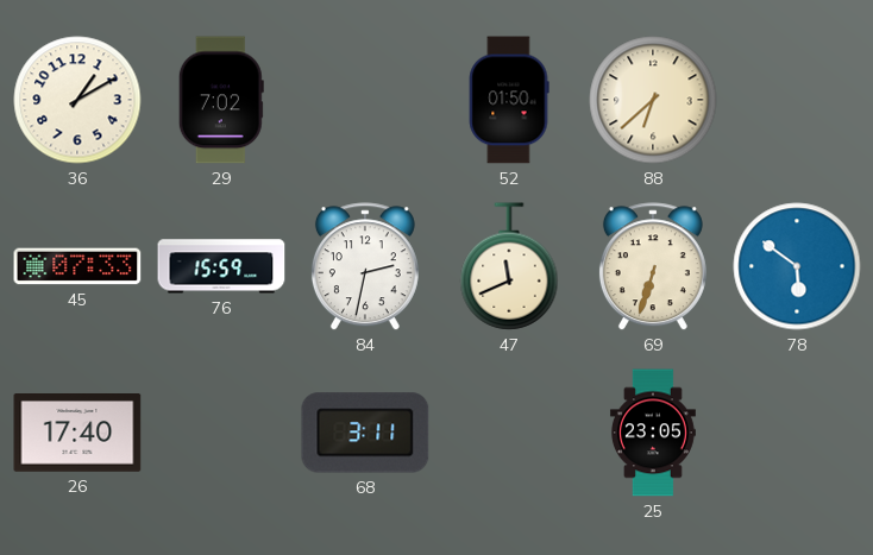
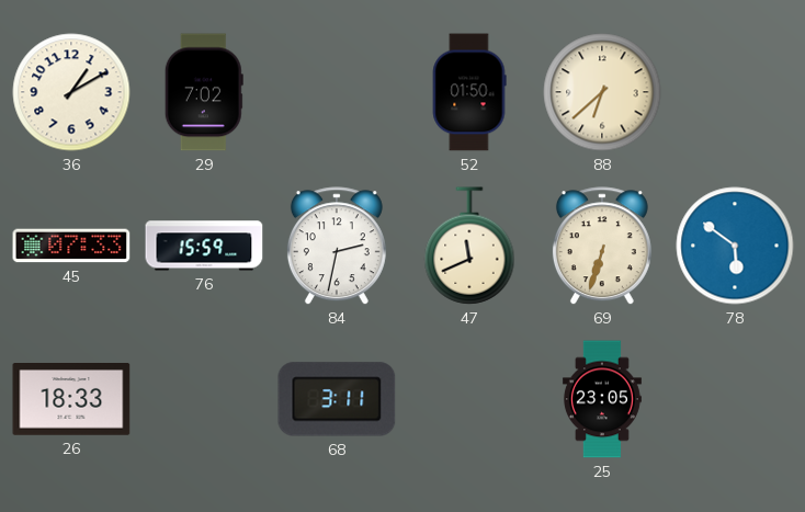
26: 17:40 -> 18:33 (71, 400)
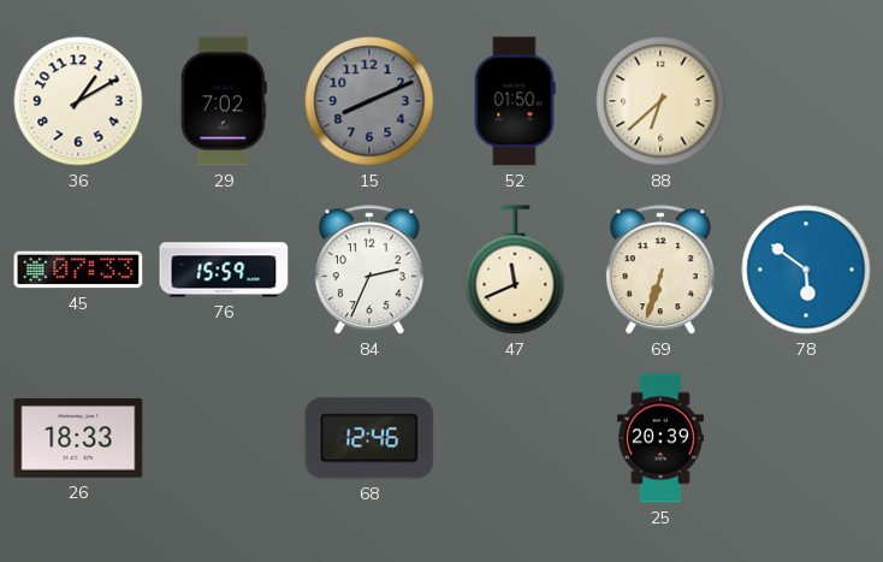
15: none -> 8:11 (369, 101)
84: 2:32 -> 2:34 (369, 271)
68: 3:11 -> 12:46 (369, 438)
25: 23:05 -> 20:39 (660, 438)
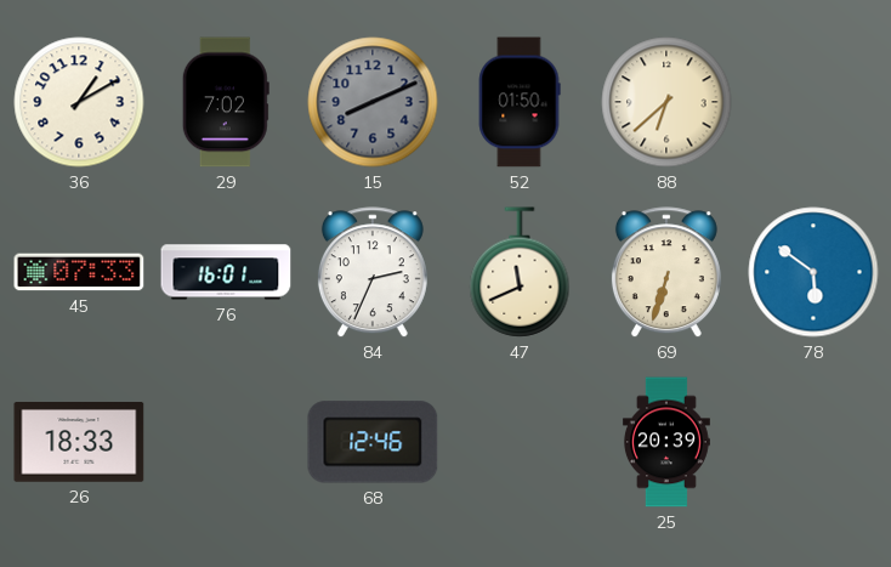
76: 15:59 -> 16:01 (226, 272)
